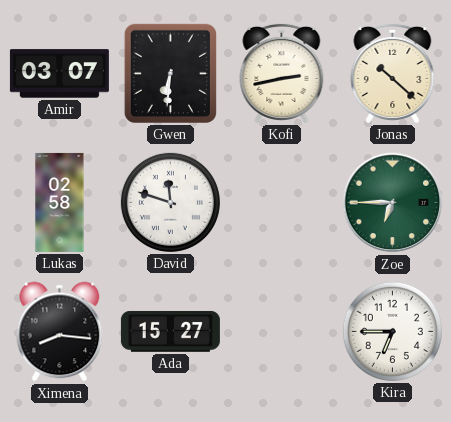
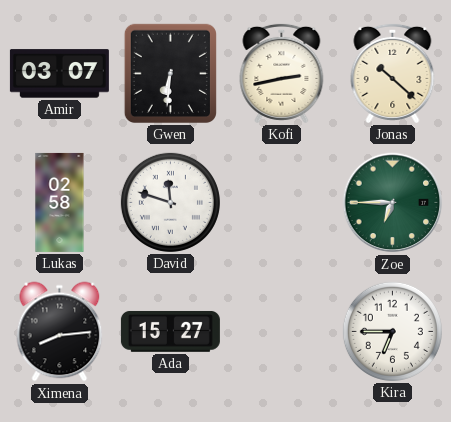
Ximena: 8:16 -> 8:14 (60, 332)
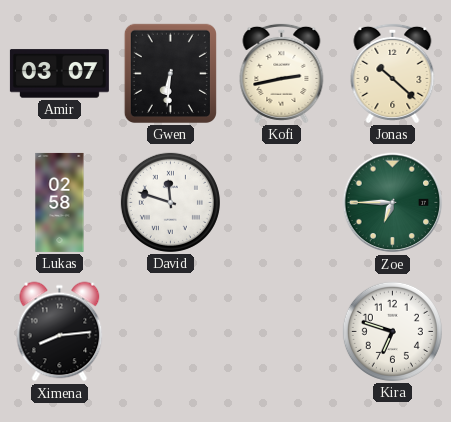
Ada: 15:27 -> none (170, 332)
Kira: 6:45 -> 6:48 (392, 331)
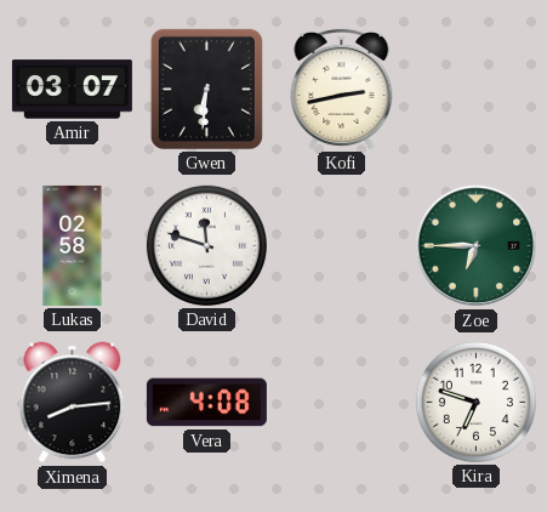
Jonas: 10:22 -> none (393, 73)
Vera: none -> 4:08 (206, 403)
